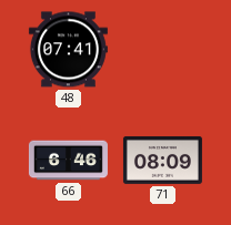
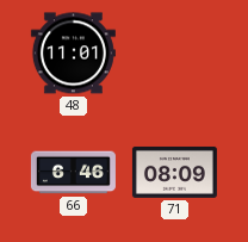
48: 07:41 -> 11:01 (73, 54)
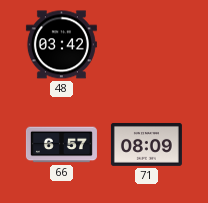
48: 11:01 -> 03:42 (61, 45)
66: 6:46 -> 6:57 (61, 145)
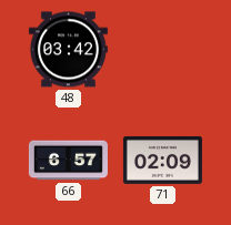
71: 08:09 -> 02:09 (162, 161)
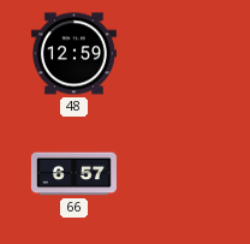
48: 03:42 -> 12:59 (73, 54)
71: 02:09 -> none (162, 161)
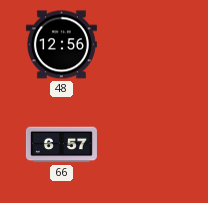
48: 12:59 -> 12:56 (61, 45)
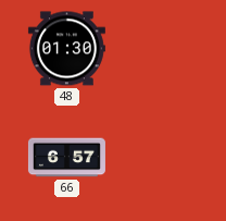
48: 12:56 -> 01:30 (66, 49)
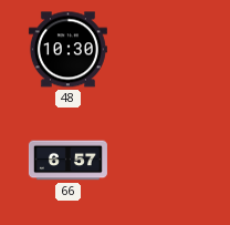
48: 01:30 -> 10:30 (67, 50)
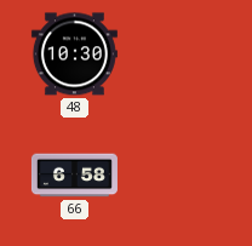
66: 6:57 -> 6:58 (74, 176)
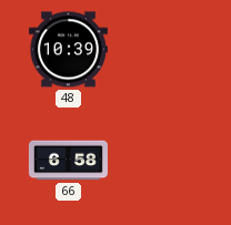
48: 10:30 -> 10:39 (68, 50)
